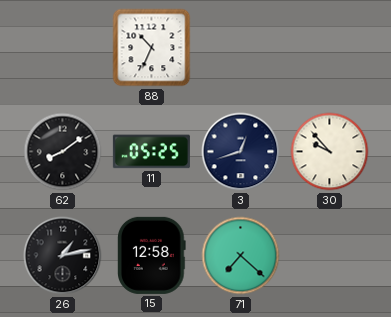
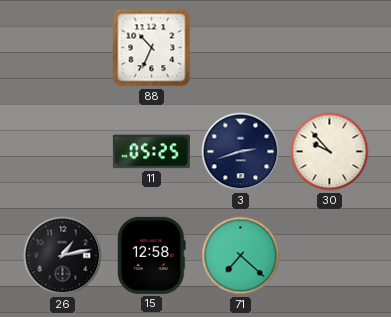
62: 8:09 -> none (63, 152)
3: 12:42 -> 2:42 (241, 152)
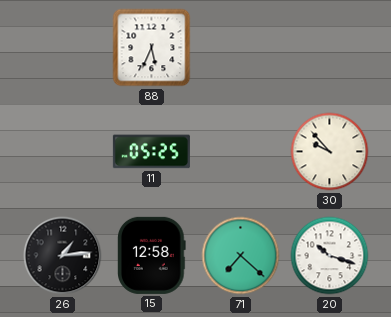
88: 10:34 -> 5:34 (152, 48)
3: 2:42 -> none (241, 152)
26: 1:13 -> 1:14 (63, 256)
20: none -> 10:18 (330, 256)
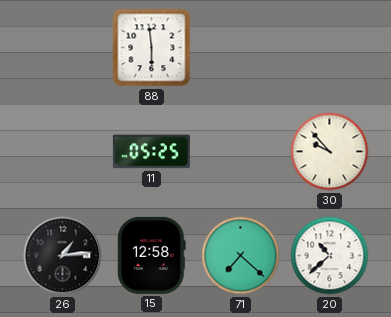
88: 5:34 -> 5:59 (152, 48)
20: 10:18 -> 10:38 (330, 256)
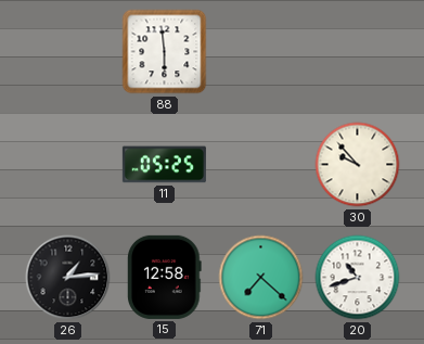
20: 10:38 -> 10:42 (358, 278)
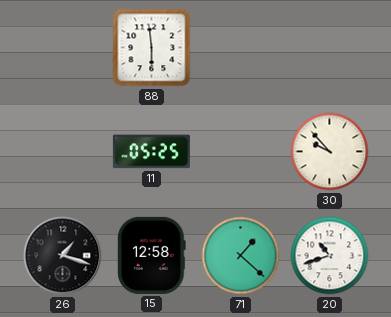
26: 1:14 -> 1:18 (63, 256)
71: 7:22 -> 1:22 (241, 256)
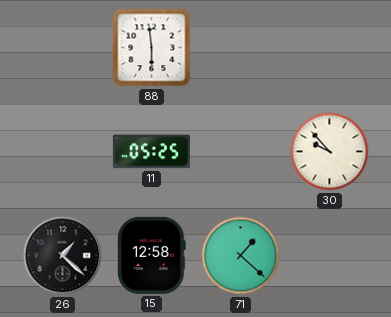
26: 1:18 -> 1:22 (63, 256)
20: 10:42 -> none (330, 256)
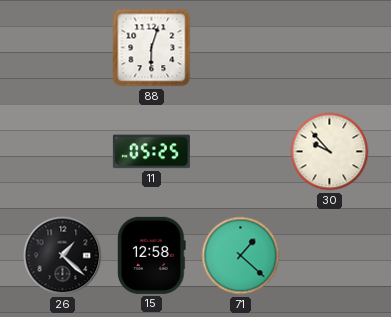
88: 5:59 -> 6:03 (152, 48)
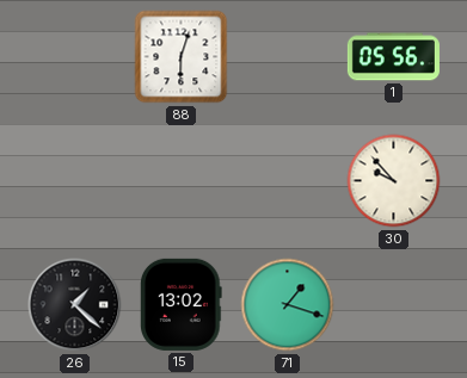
1: none -> 05:56 (393, 57)
11: 05:25 -> none (151, 152)
15: 12:58 -> 13:02 (182, 304)
71: 1:22 -> 1:18 (288, 305)
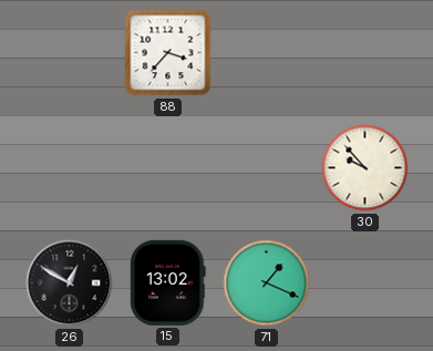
88: 6:03 -> 3:37 (168, 53)
1: 05:56 -> none (393, 57)
26: 1:22 -> 12:50 (70, 283)
71: 1:18 -> 1:19 (267, 283)
